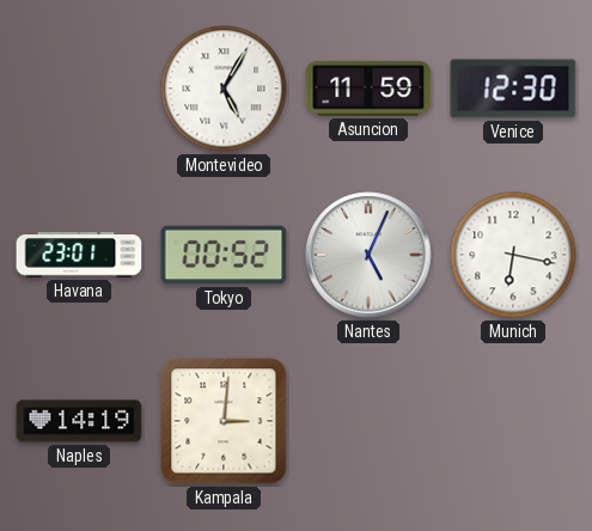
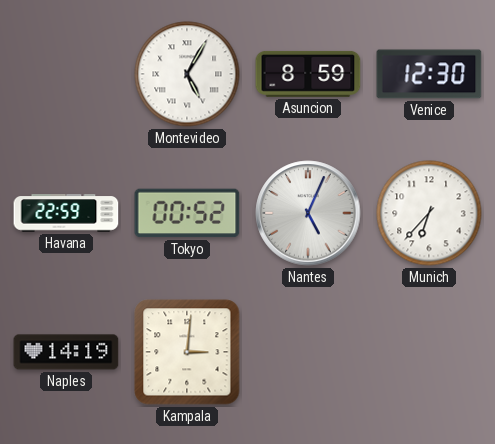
Asuncion: 11:59 -> 8:59 (308, 74)
Havana: 23:01 -> 22:59 (66, 213)
Munich: 6:17 -> 6:37 (429, 213)
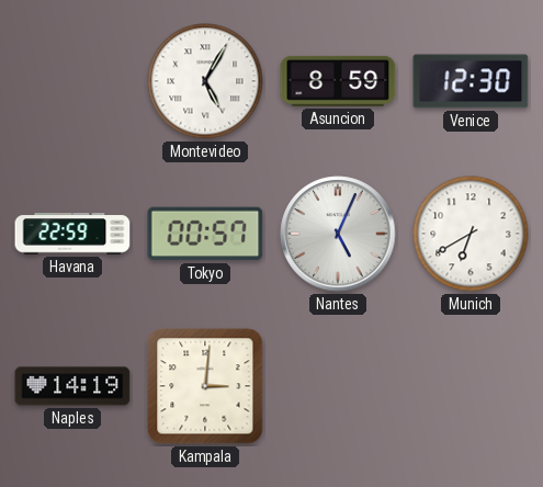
Tokyo: 00:52 -> 00:57 (205, 234)
Munich: 6:37 -> 6:40 (471, 234)
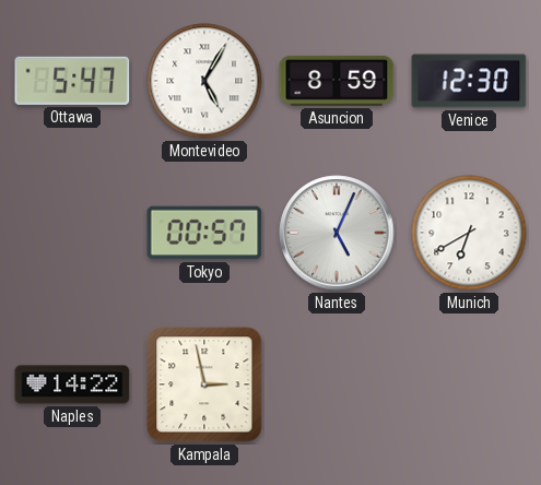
Ottawa: none -> 5:47 (72, 81)
Havana: 22:59 -> none (72, 234)
Naples: 14:19 -> 14:22 (72, 385)
Kampala: 3:01 -> 2:58 (204, 385)
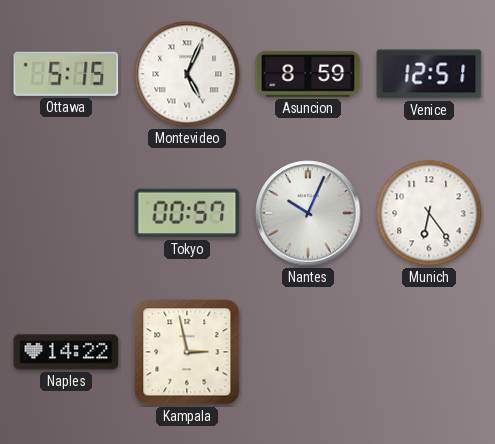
Ottawa: 5:47 -> 5:15 (66, 74)
Montevideo: 5:05 -> 5:04 (187, 74)
Venice: 12:30 -> 12:51 (429, 74)
Nantes: 5:04 -> 10:04 (308, 213)
Munich: 6:40 -> 6:24 (429, 213)
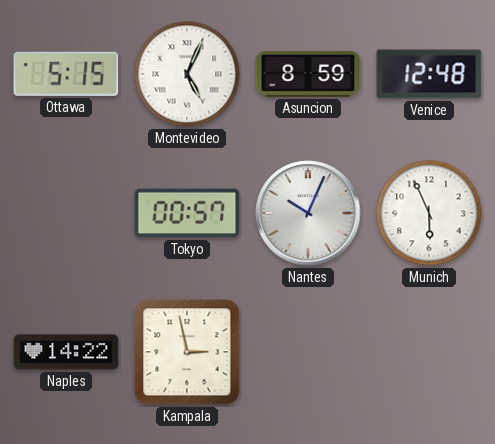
Venice: 12:51 -> 12:48 (429, 74)
Munich: 6:24 -> 5:56 (429, 213)
